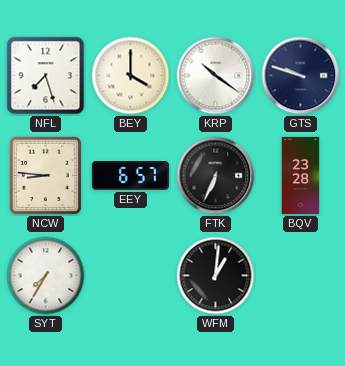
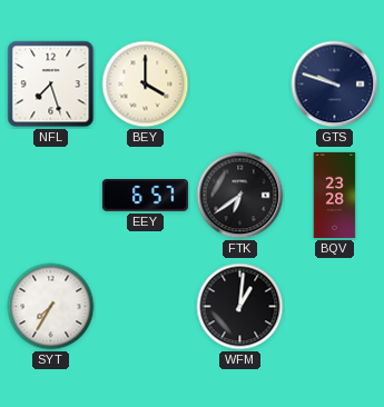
KRP: 10:21 -> none (216, 76)
NCW: 8:46 -> none (46, 176)
FTK: 6:34 -> 6:39 (240, 196)
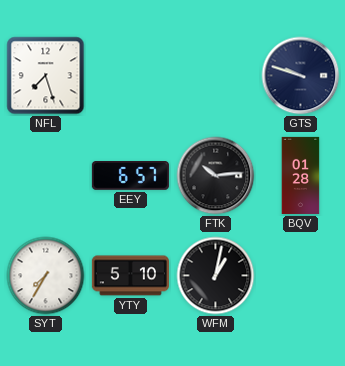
BEY: 4:00 -> none (146, 85)
FTK: 6:39 -> 10:14 (216, 176)
BQV: 23:28 -> 01:28 (301, 175)
YTY: none -> 5:10 (130, 276)
WFM: 1:01 -> 1:02 (216, 276)
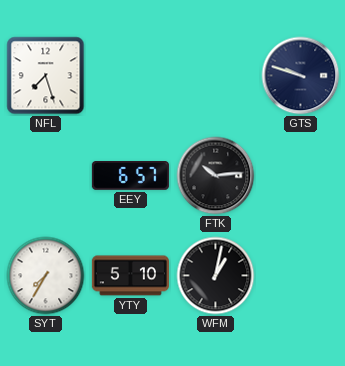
BQV: 01:28 -> none (301, 175)
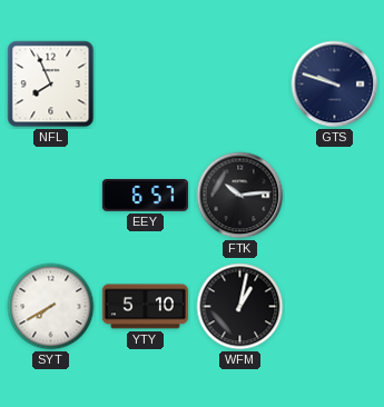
NFL: 7:27 -> 7:56 (51, 85)
SYT: 7:35 -> 7:40 (51, 307)
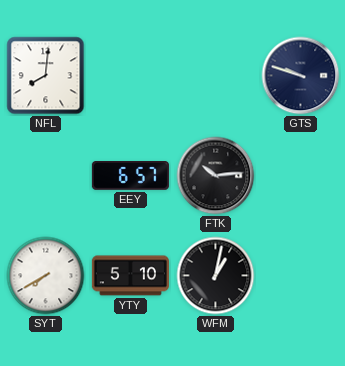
NFL: 7:56 -> 8:01 (46, 76)
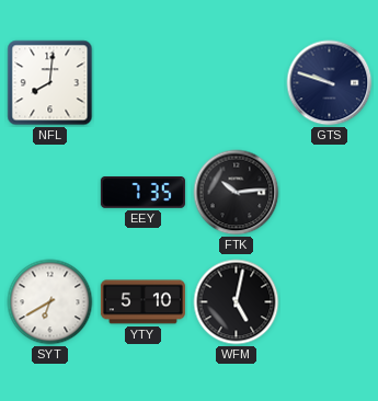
EEY: 6:57 -> 7:35 (142, 193)
SYT: 7:40 -> 6:40 (50, 302)
WFM: 1:02 -> 5:02 (237, 302)
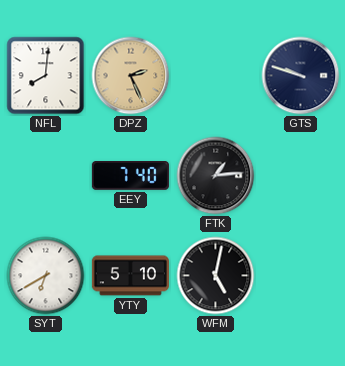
DPZ: none -> 2:26 (131, 76)
EEY: 7:35 -> 7:40 (130, 176)
FTK: 10:14 -> 1:14 (216, 176)
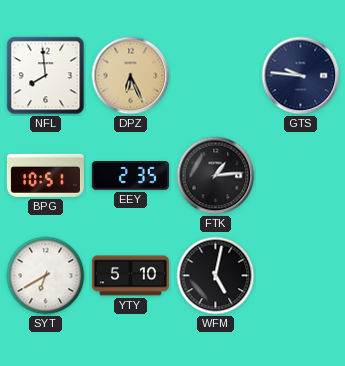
NFL: 8:01 -> 7:59 (46, 76)
DPZ: 2:26 -> 6:26 (131, 76)
GTS: 9:48 -> 9:46 (301, 76)
BPG: none -> 10:51 (45, 175)
EEY: 7:40 -> 2:35 (130, 176)
